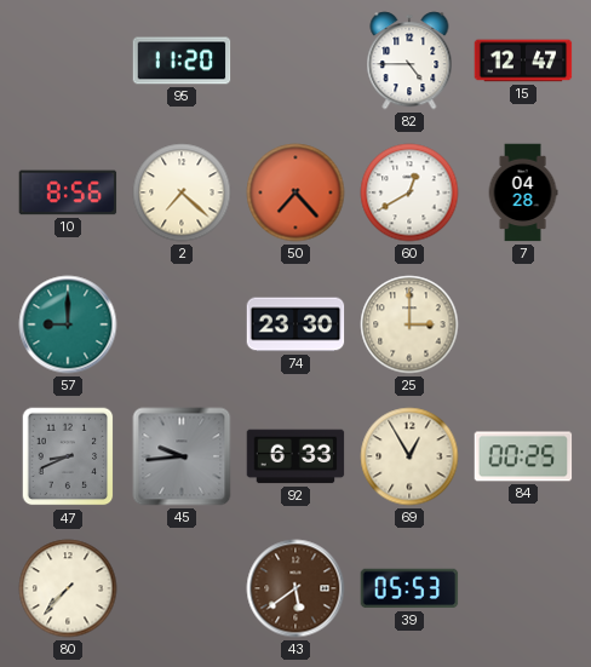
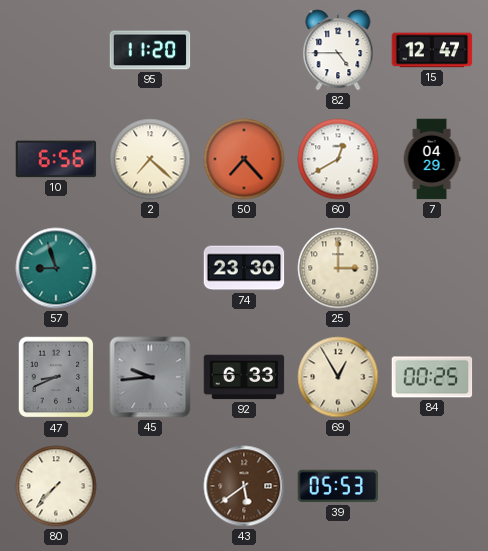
10: 8:56 -> 6:56 (56, 159)
7: 04:28 -> 04:29 (432, 159)
57: 9:00 -> 8:57 (56, 268)
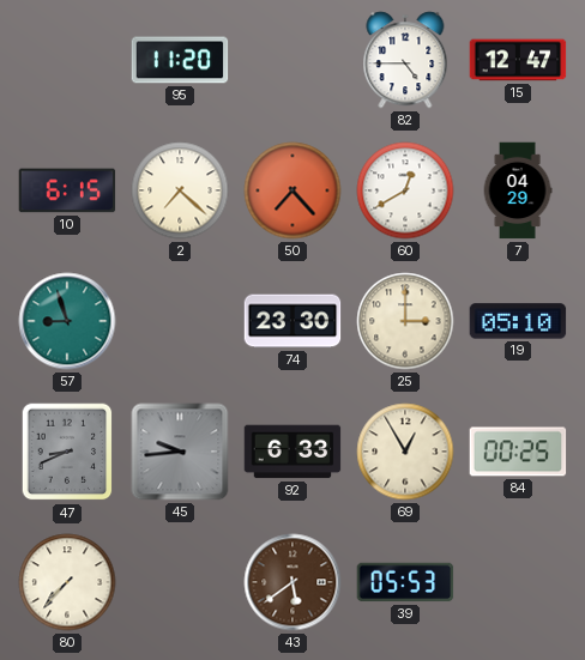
10: 6:56 -> 6:15 (67, 190)
19: none -> 05:10 (518, 321)
